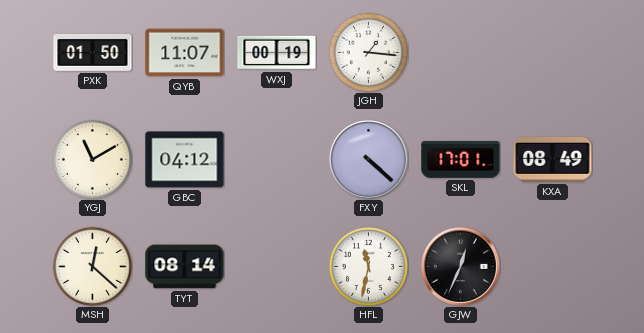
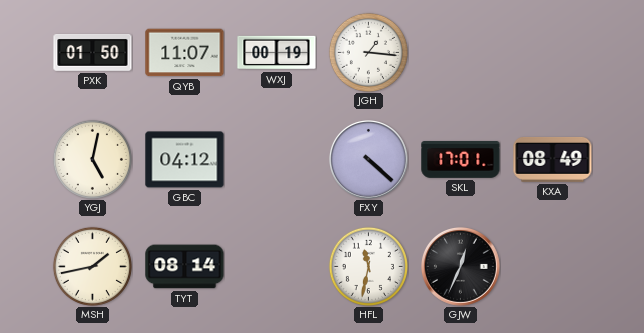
YGJ: 11:10 -> 5:02 (92, 159)
MSH: 12:22 -> 1:43 (92, 266)
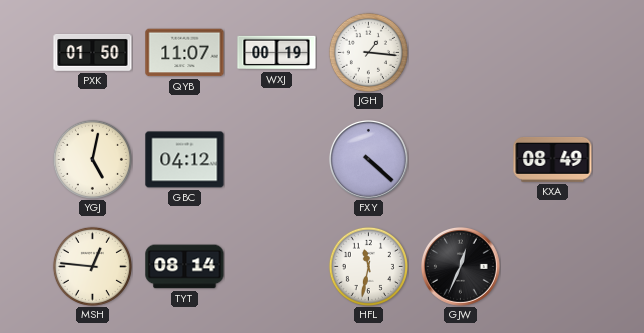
SKL: 17:01 -> none (461, 159)
MSH: 1:43 -> 12:46 (92, 266)
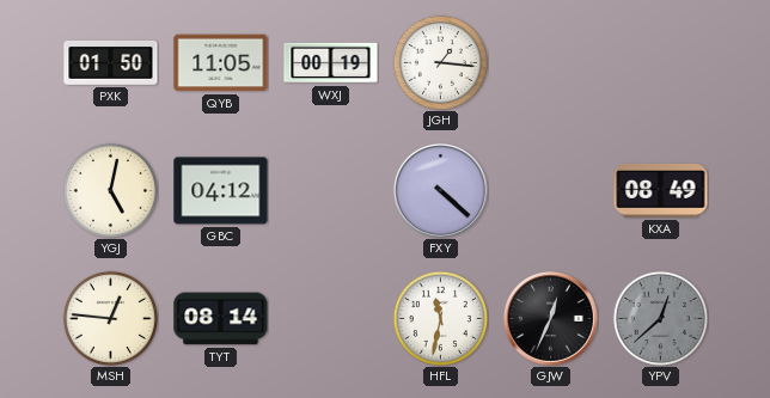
QYB: 11:07 -> 11:05 (221, 63)
YPV: none -> 12:38 (660, 318)
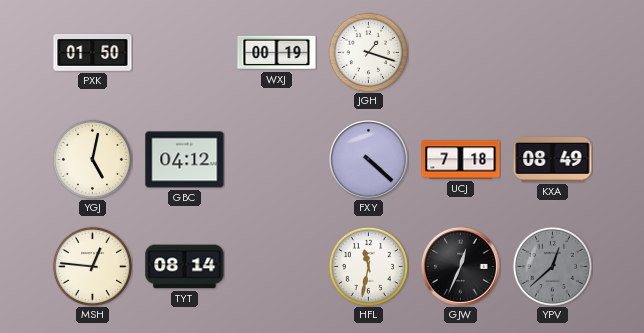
QYB: 11:05 -> none (221, 63)
JGH: 1:16 -> 1:18 (368, 52)
UCJ: none -> 7:18 (461, 160)
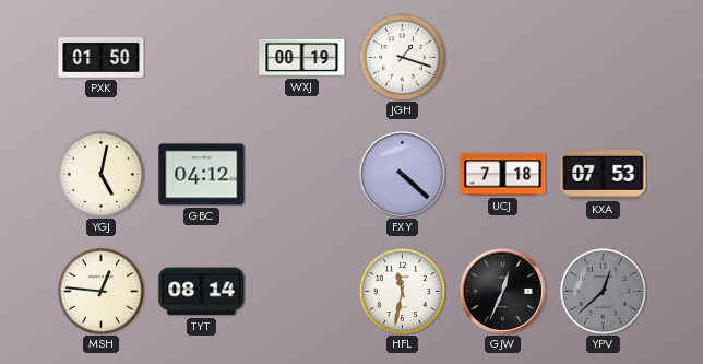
KXA: 08:49 -> 07:53 (604, 174)
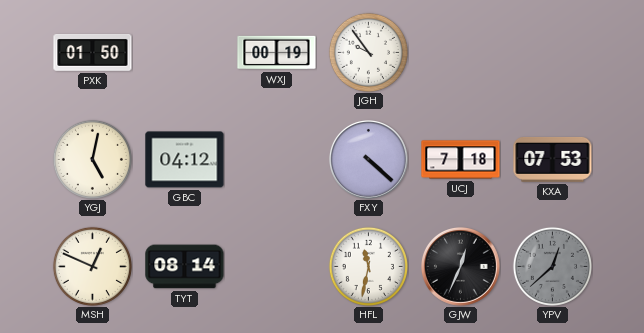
JGH: 1:18 -> 9:54 (368, 52)
MSH: 12:46 -> 12:49 (92, 266)
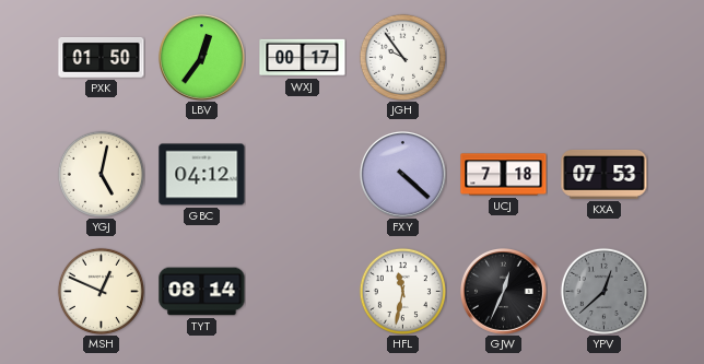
LBV: none -> 12:36 (201, 57)
WXJ: 00:19 -> 00:17 (303, 58)
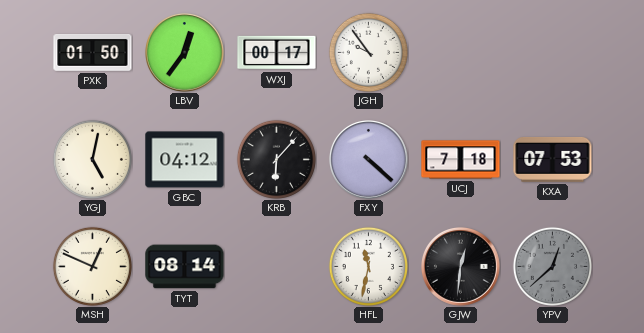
KRB: none -> 6:07 (276, 159)
GJW: 12:34 -> 12:31 (460, 266)
